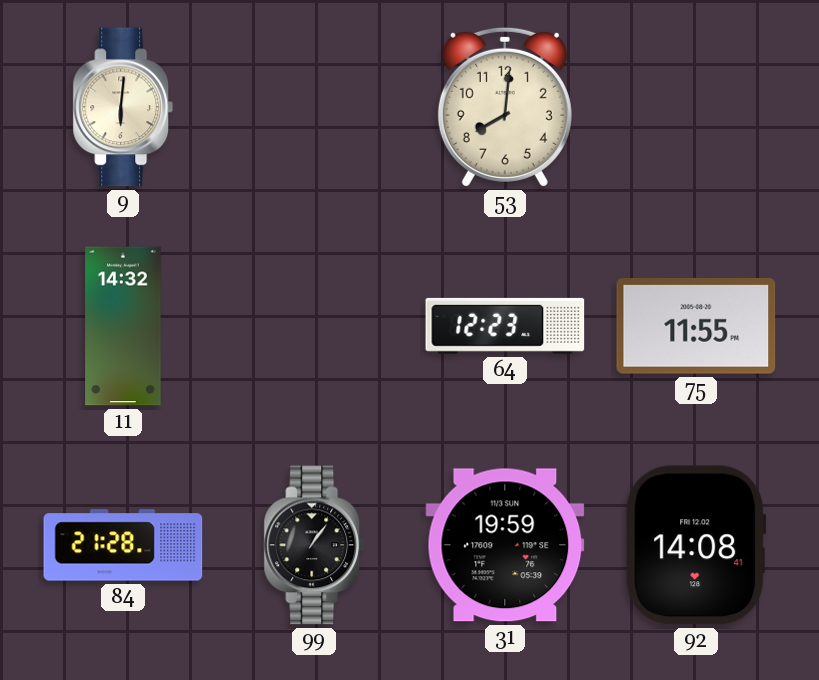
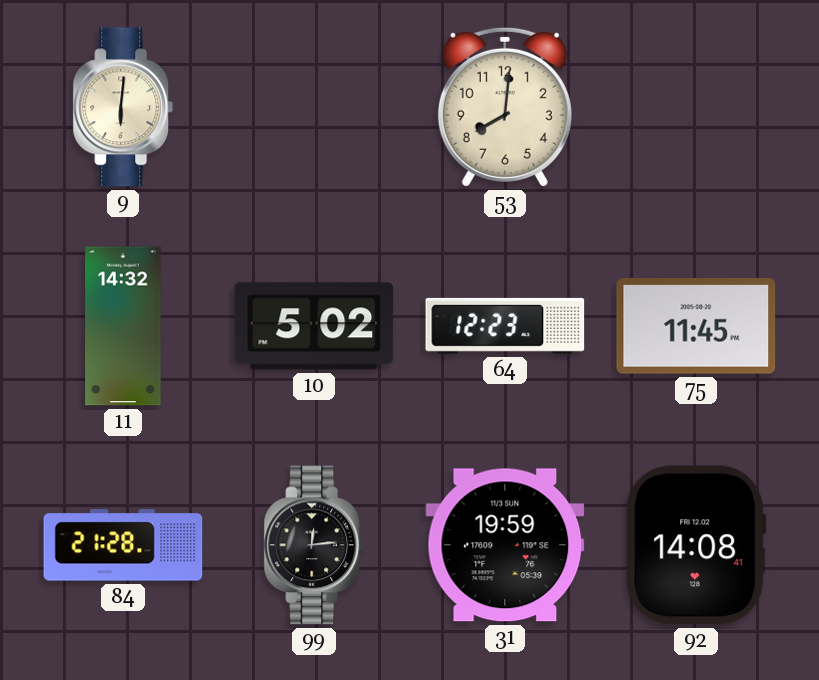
10: none -> 5:02 (314, 326)
75: 11:55 -> 11:45 (696, 327)
99: 1:06 -> 12:14 (314, 545)
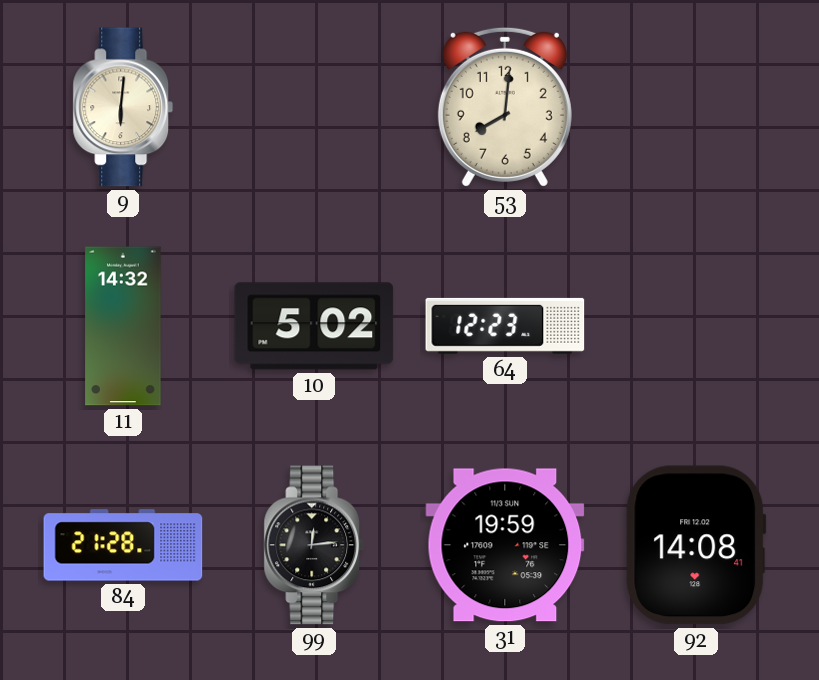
75: 11:45 -> none (696, 327)
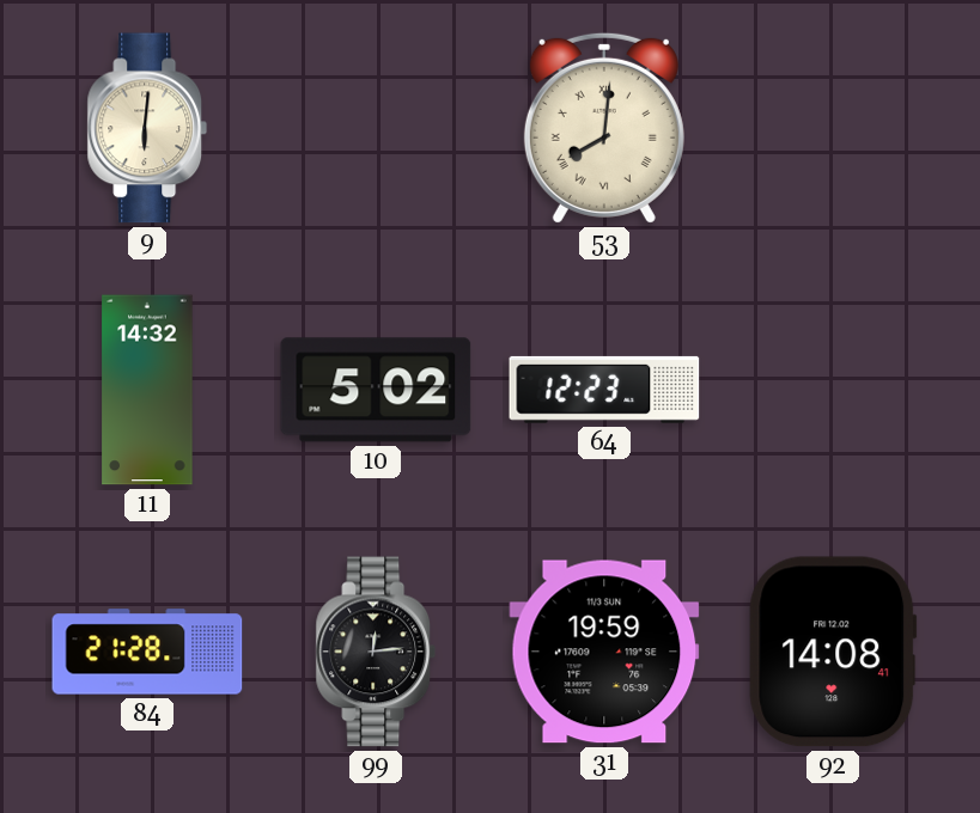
53 numerals: Arabic -> Roman (604, 128)
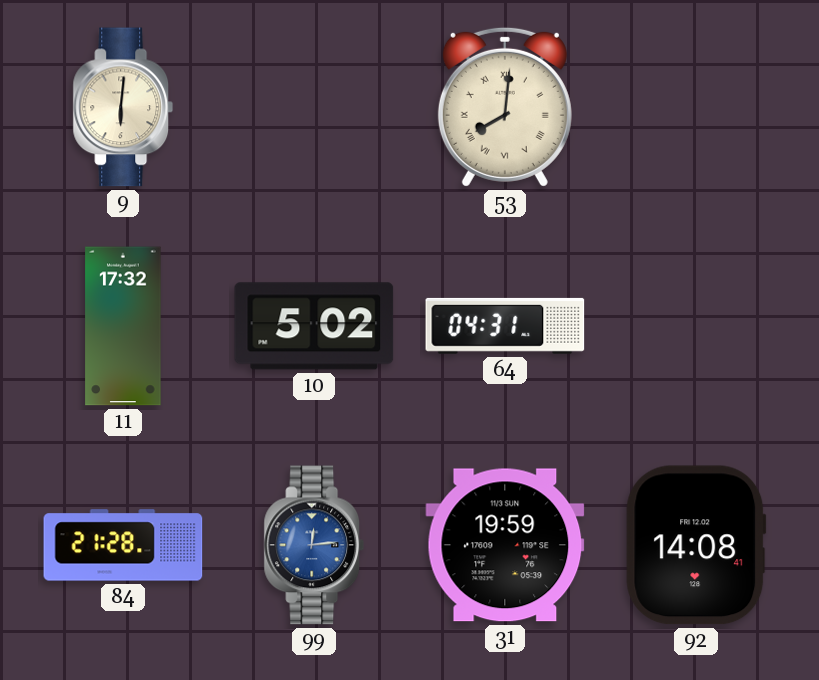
11: 14:32 -> 17:32 (123, 326)
64: 12:23 -> 04:31 (505, 326)
99 dial: black -> blue (314, 545)
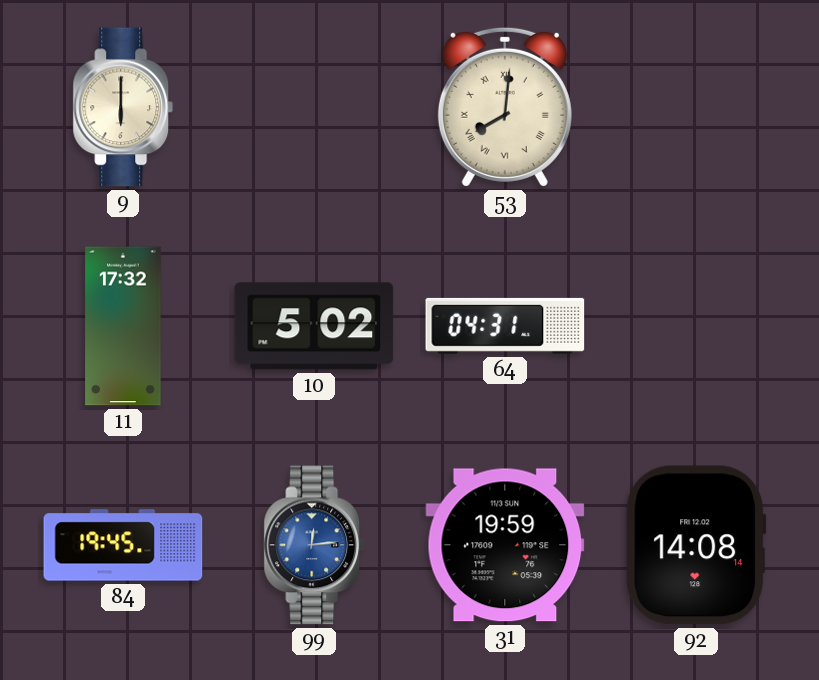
9: 6:01 -> 6:00 (123, 107)
84: 21:28 -> 19:45 (123, 545)
92: 14:08:41 -> 14:08:14 (696, 545)
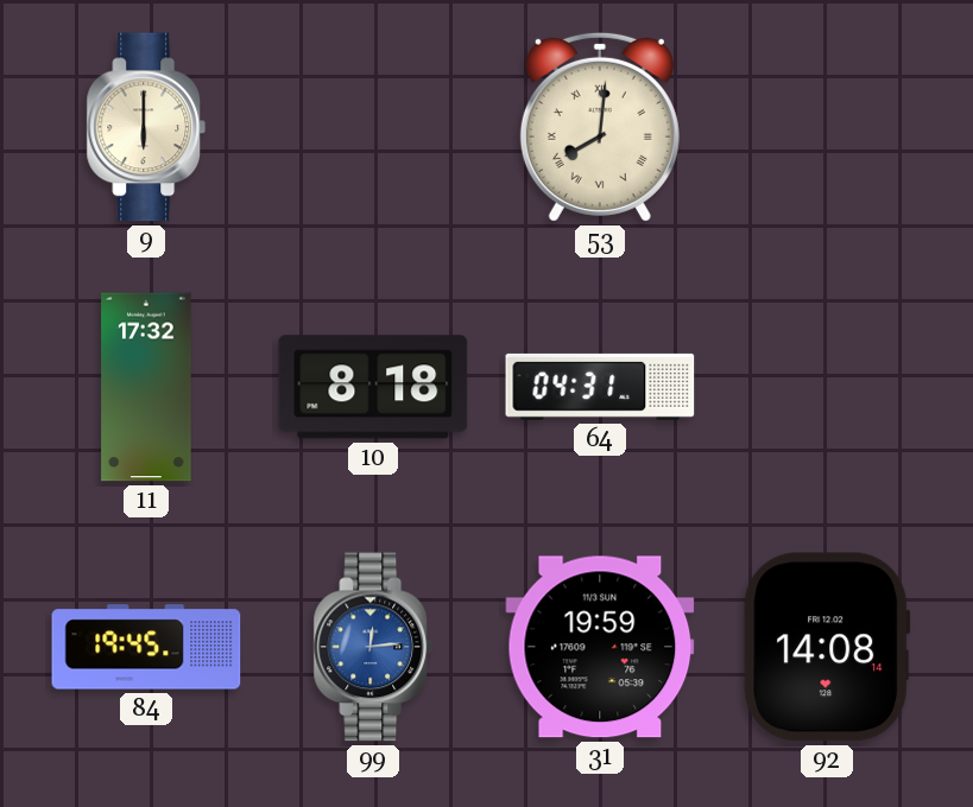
10: 5:02 -> 8:18 (373, 387)
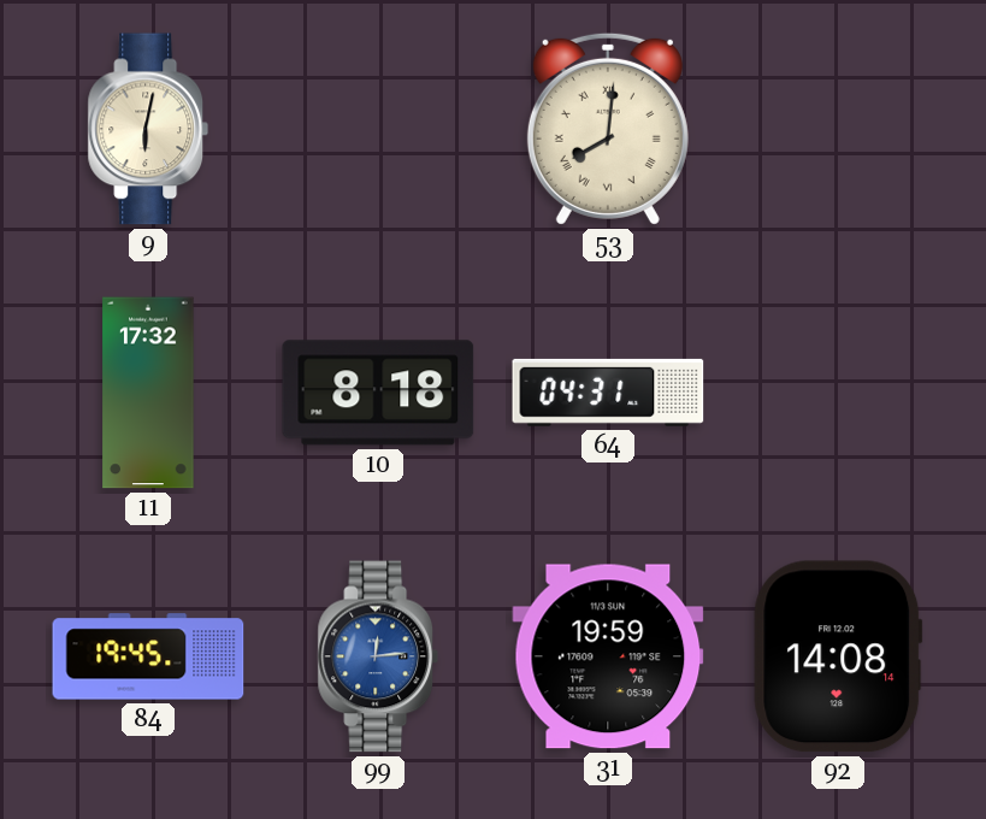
9: 6:00 -> 6:02 (148, 129)
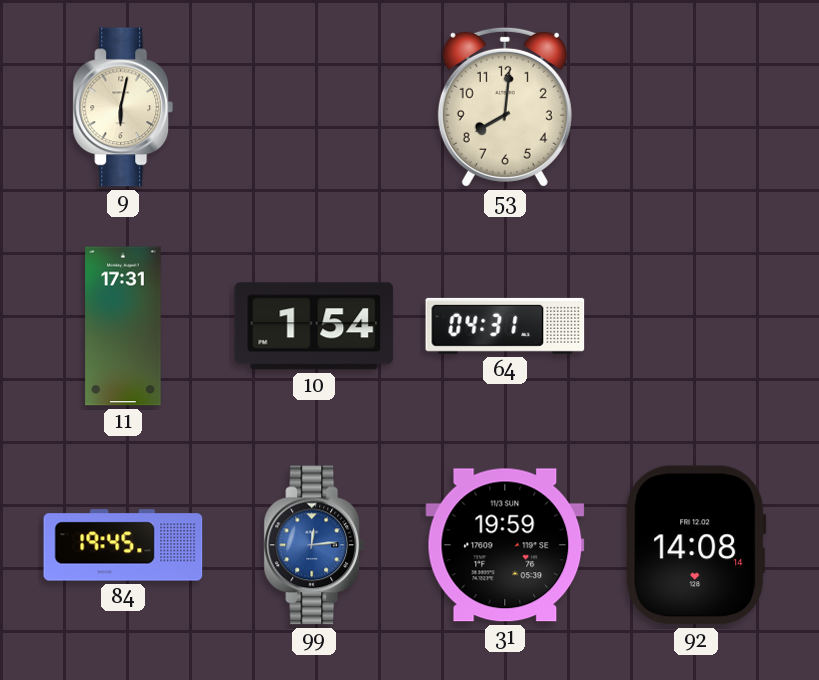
53 numerals: Roman -> Arabic (505, 107)
11: 17:32 -> 17:31 (123, 326)
10: 8:18 -> 1:54 (314, 326)
